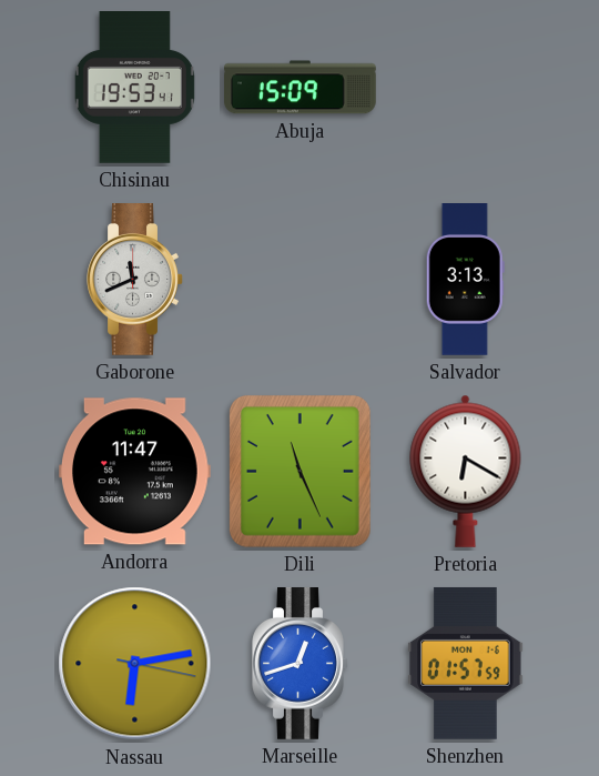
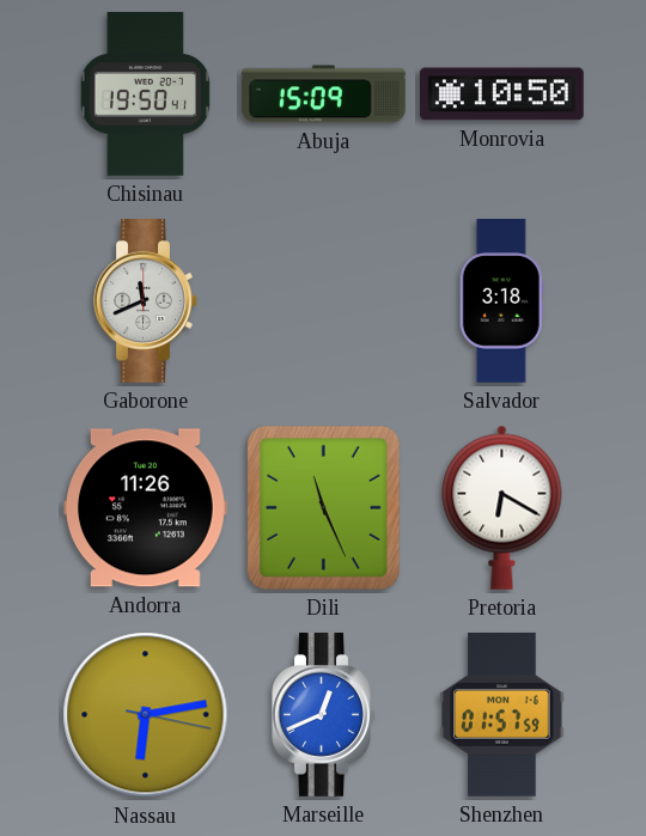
Chisinau: 19:53 -> 19:50 (145, 94)
Monrovia: none -> 10:50 (501, 94)
Salvador: 3:13 -> 3:18 (501, 301)
Andorra: 11:47 -> 11:26 (145, 508)
Marseille: 12:42 -> 12:41 (324, 715)
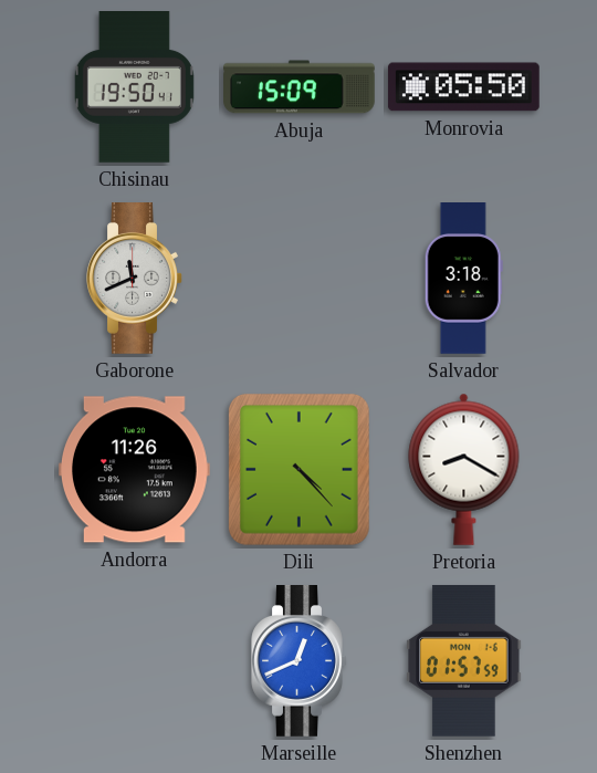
Monrovia: 10:50 -> 05:50 (463, 87)
Dili: 11:26 -> 4:23 (298, 469)
Pretoria: 6:20 -> 8:20 (464, 469)
Nassau: 6:13 -> none (146, 715)
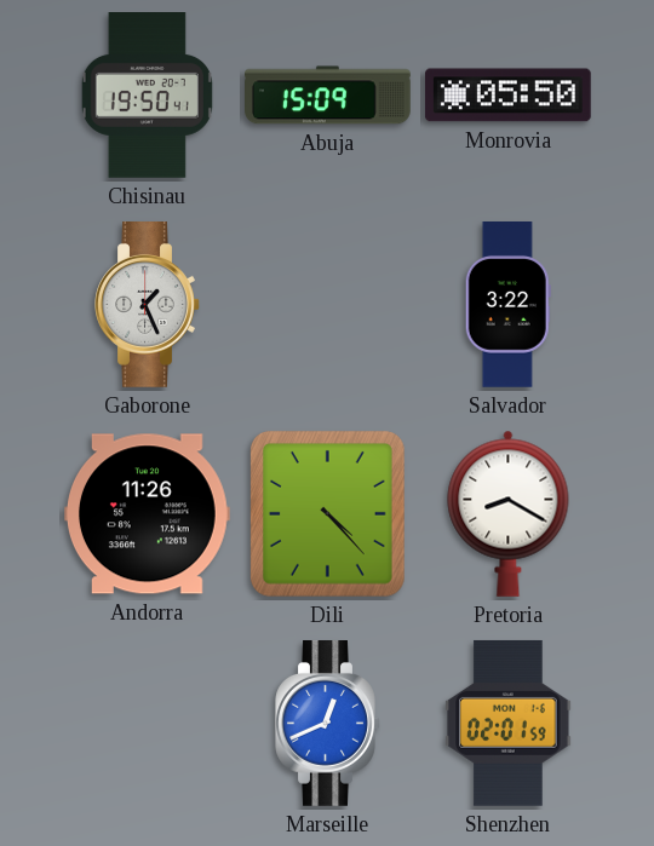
Gaborone: 11:41 -> 1:26 (148, 305)
Salvador: 3:18 -> 3:22 (507, 305)
Shenzhen: 01:57 -> 02:01 (509, 723)
